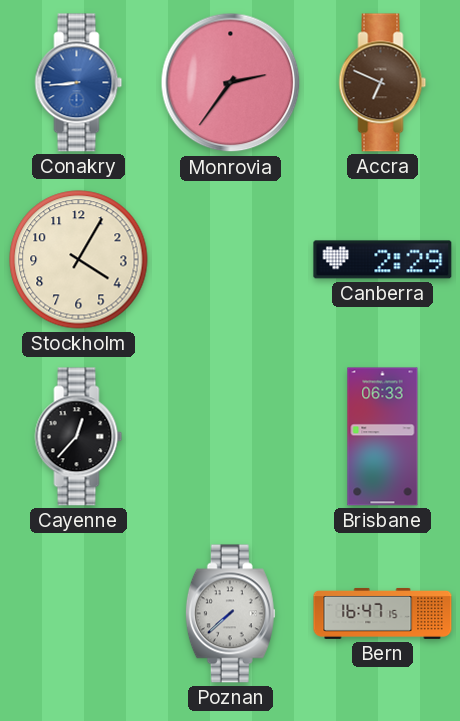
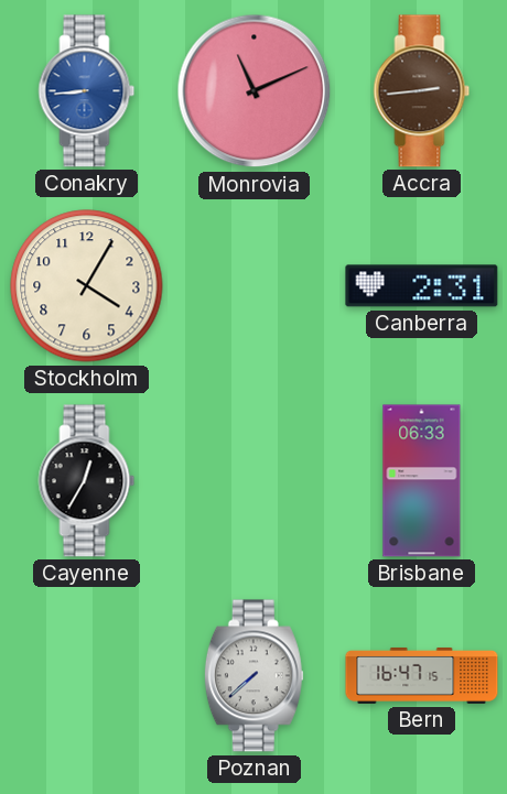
Monrovia: 2:36 -> 11:11 (255, 91)
Accra: 6:49 -> 2:44 (422, 91)
Canberra: 2:29 -> 2:31 (422, 286)
Cayenne: 12:37 -> 12:35 (87, 481)
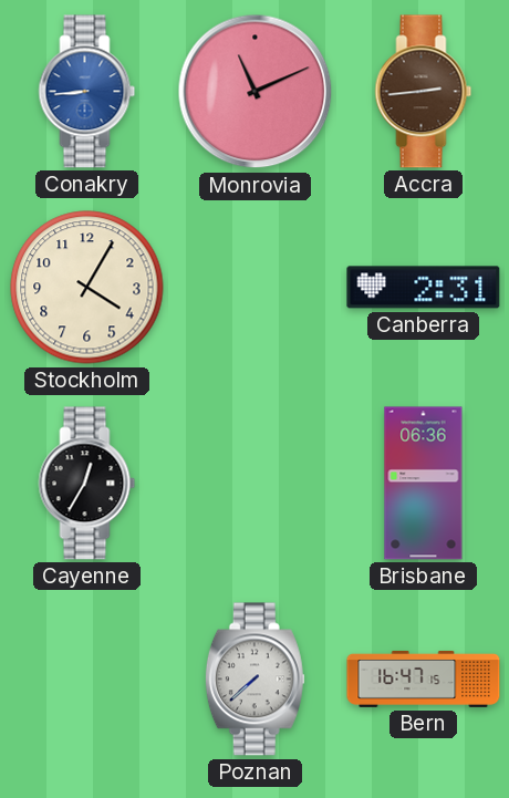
Brisbane: 06:33 -> 06:36 (424, 484)
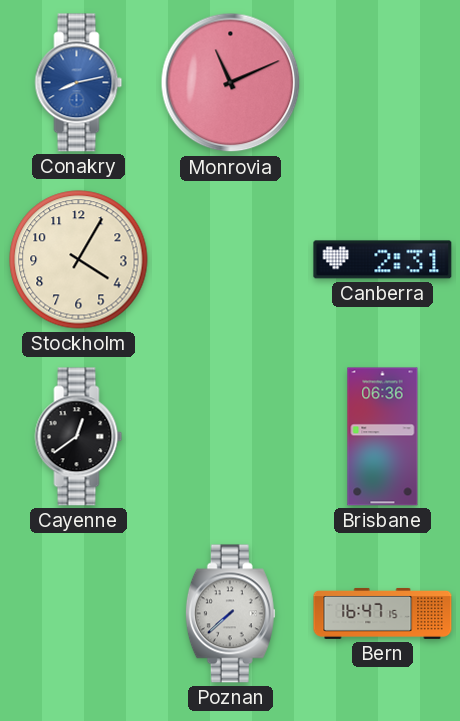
Conakry: 8:44 -> 8:13 (79, 83)
Accra: 2:44 -> none (424, 92)
Cayenne: 12:35 -> 12:39 (79, 437)
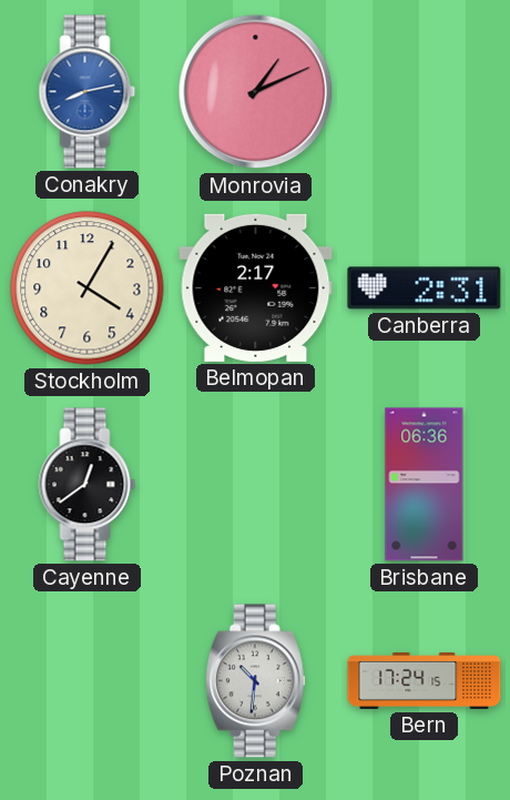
Monrovia: 11:11 -> 1:11 (256, 92)
Belmopan: none -> 2:17 (256, 287)
Poznan: 7:38 -> 10:31 (255, 681)
Bern: 16:47 -> 17:24 (425, 680)
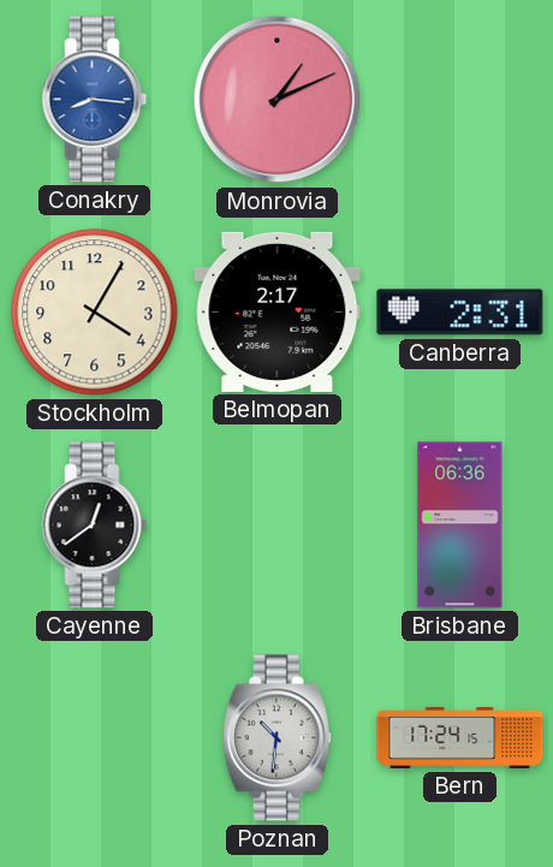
Conakry: 8:13 -> 8:16 (95, 100)
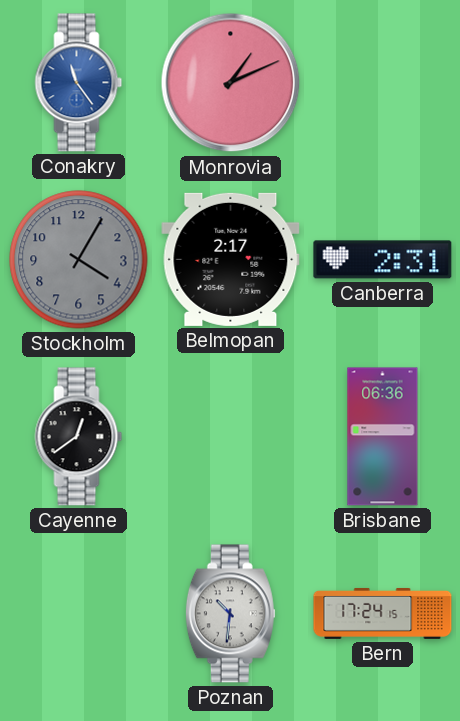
Conakry: 8:16 -> 11:24 (79, 83)
Stockholm dial: cream -> grey (79, 260)
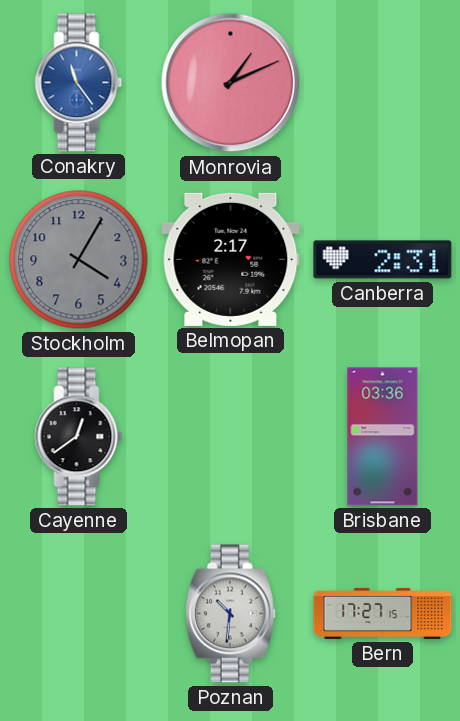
Brisbane: 06:36 -> 03:36 (383, 437)
Bern: 17:24 -> 17:27 (383, 613)
